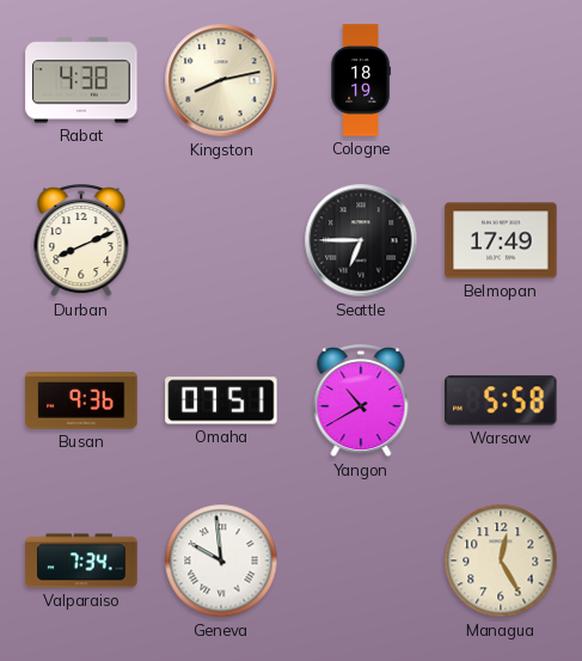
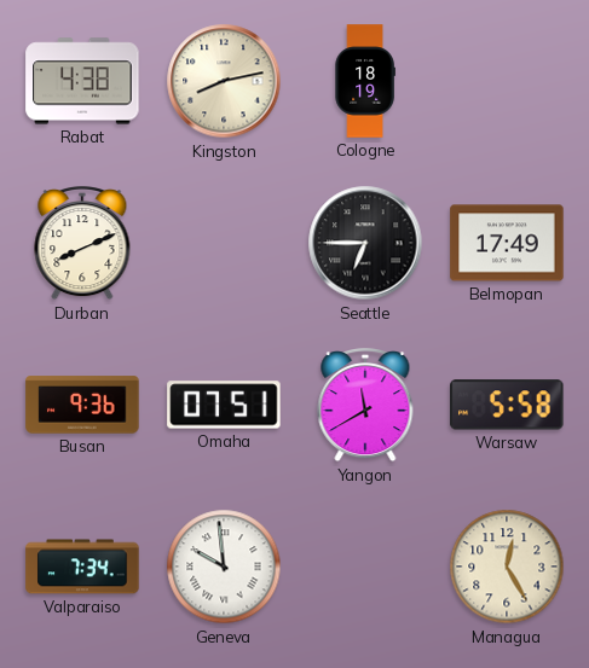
Yangon: 10:40 -> 11:40 (365, 406)
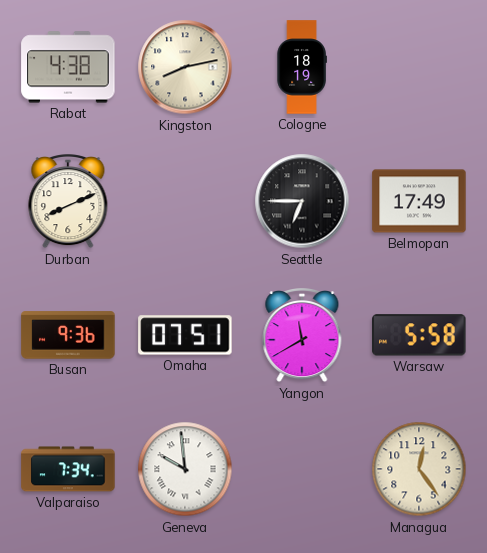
Managua: 12:25 -> 12:24 (419, 469)
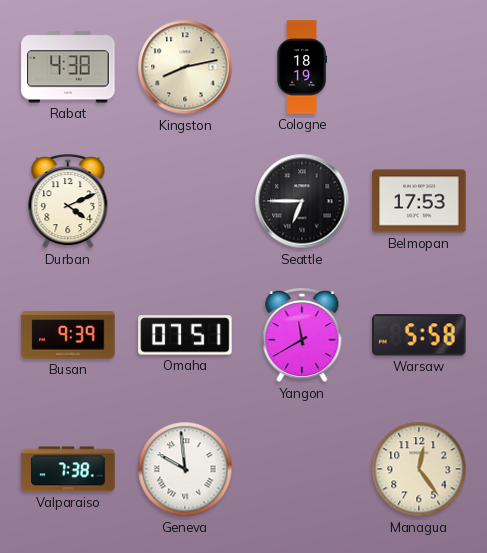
Durban: 8:11 -> 4:11 (68, 202)
Belmopan: 17:49 -> 17:53 (419, 201)
Busan: 9:36 -> 9:39 (68, 335)
Valparaiso: 7:34 -> 7:38 (68, 469)
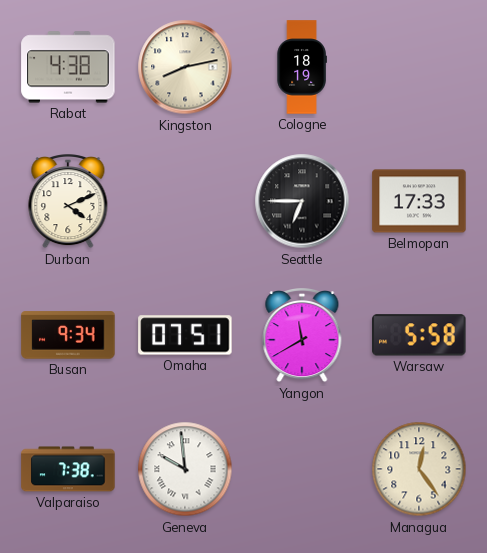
Belmopan: 17:53 -> 17:33 (419, 201)
Busan: 9:39 -> 9:34 (68, 335)
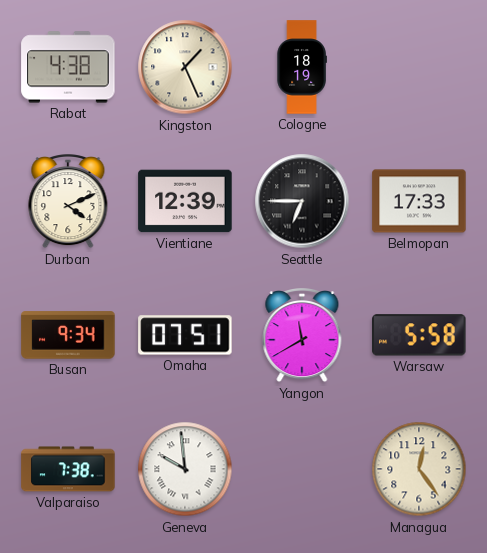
Kingston: 8:13 -> 1:26 (185, 67)
Vientiane: none -> 12:39 (185, 201)
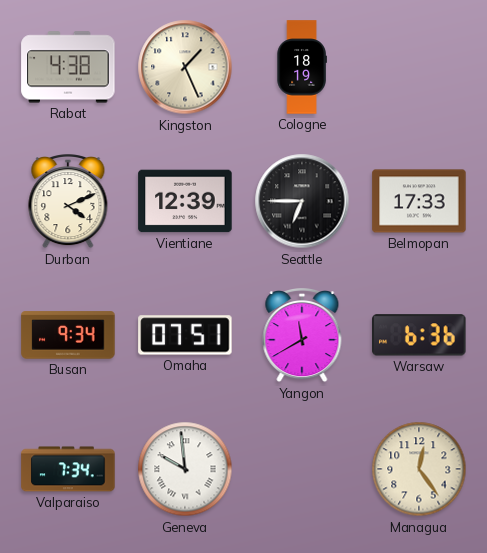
Warsaw: 5:58 -> 6:36 (419, 335)
Valparaiso: 7:38 -> 7:34 (68, 469)
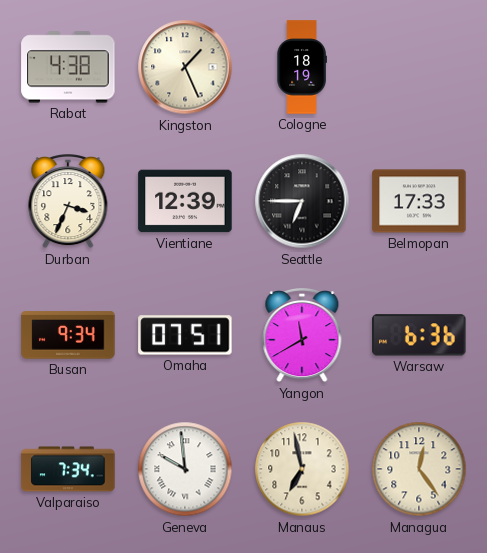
Durban: 4:11 -> 3:34 (68, 202)
Manaus: none -> 6:58 (302, 469)
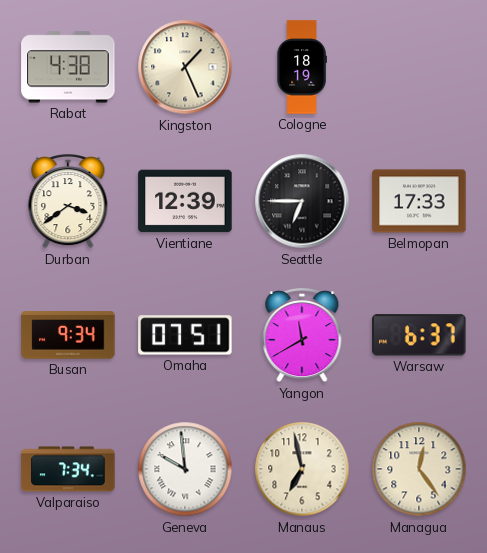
Durban: 3:34 -> 3:39 (68, 202)
Warsaw: 6:36 -> 6:37 (419, 335)
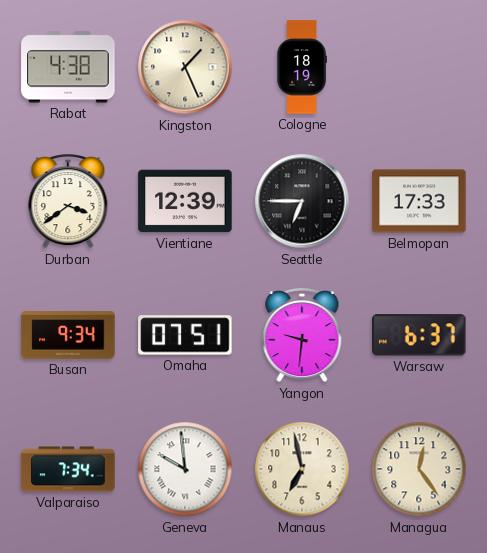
Yangon: 11:40 -> 9:31 (302, 336)
